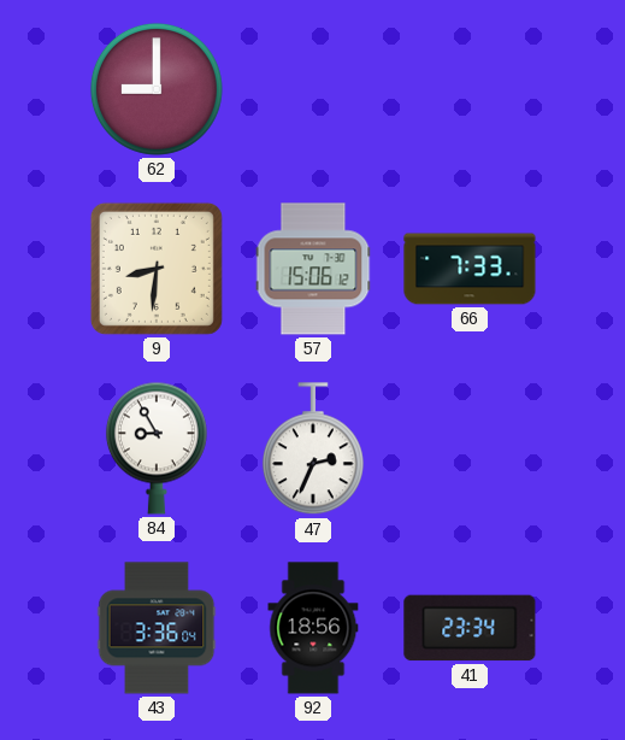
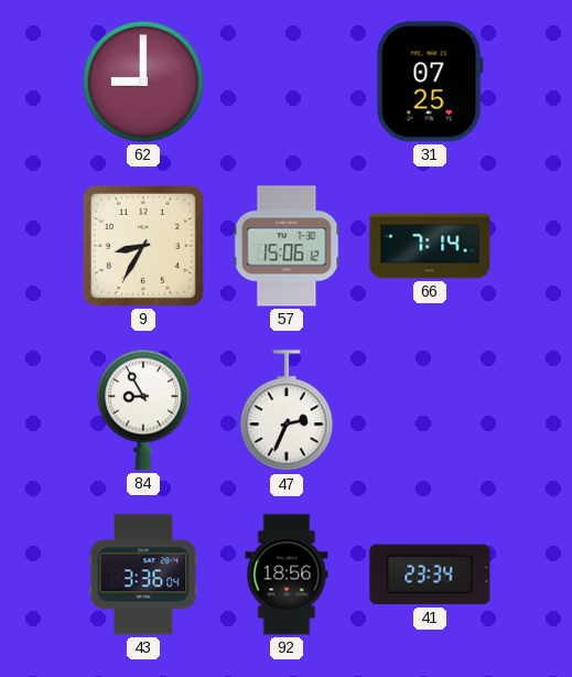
31: none -> 07:25 (430, 82)
9: 8:31 -> 8:35 (143, 246)
66: 7:33 -> 7:14 (430, 246)
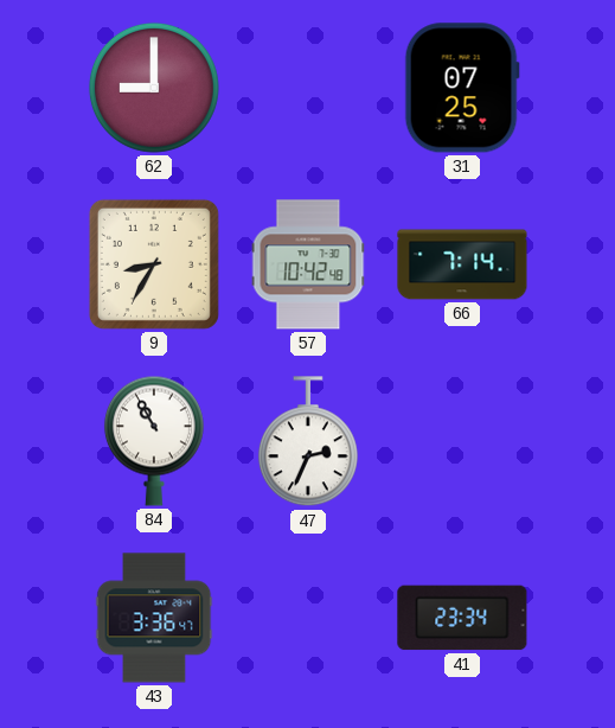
57: 15:06 -> 10:42 (308, 264)
84: 8:55 -> 10:55 (154, 441)
43: 3:36:04 -> 3:36:47 (154, 618)
92: 18:56 -> none (287, 574)
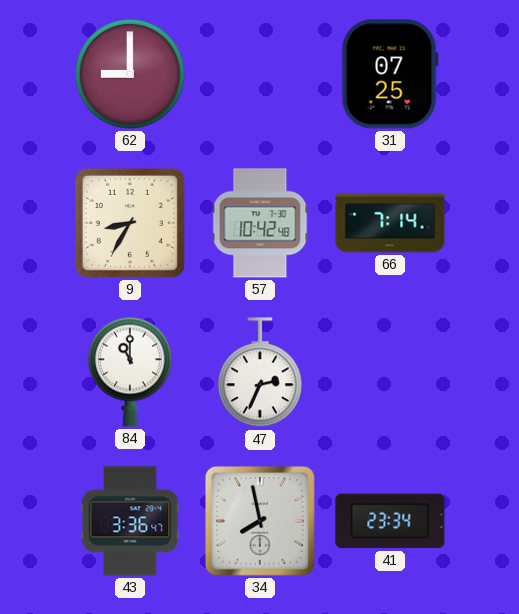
84: 10:55 -> 11:00 (130, 372)
34: none -> 7:58 (260, 521)
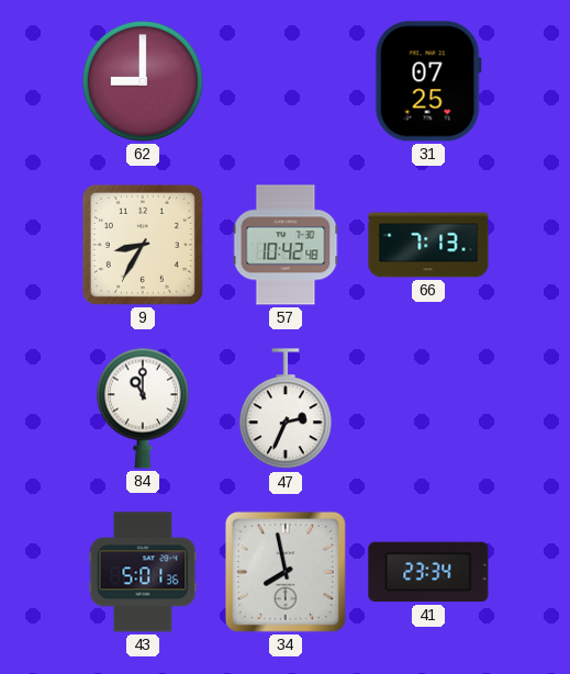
66: 7:14 -> 7:13 (428, 245)
43: 3:36 -> 5:01 (143, 572)
